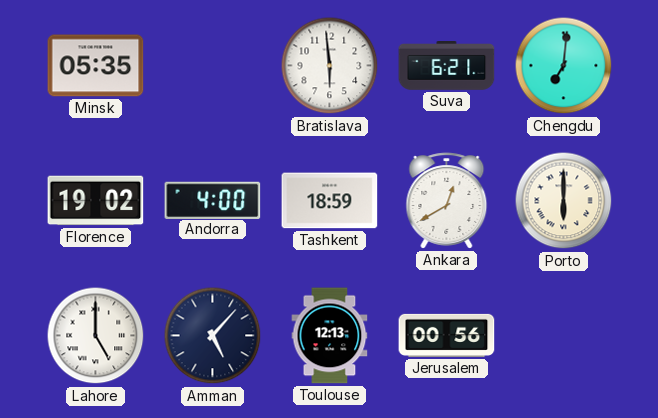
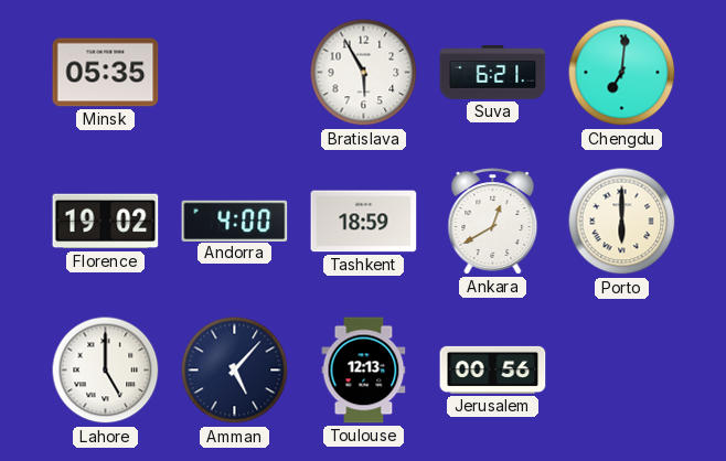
Bratislava: 5:59 -> 5:55 (364, 73)
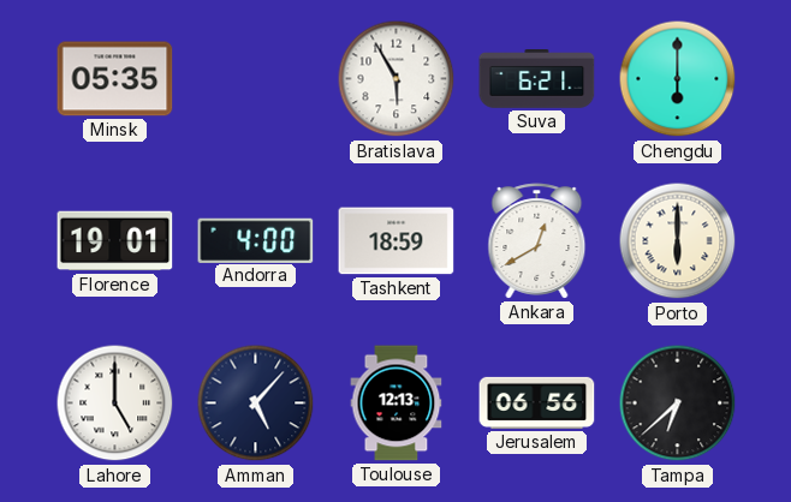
Chengdu: 7:01 -> 6:00 (678, 79)
Florence: 19:02 -> 19:01 (115, 241)
Jerusalem: 00:56 -> 06:56 (537, 402)
Tampa: none -> 6:38 (678, 404)
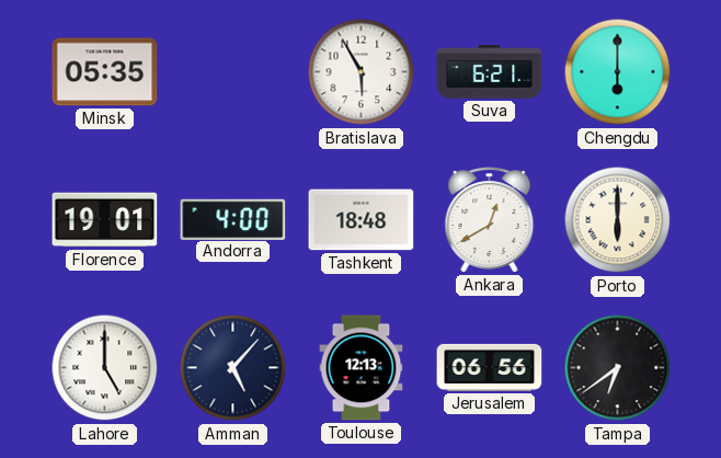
Tashkent: 18:59 -> 18:48 (362, 220)
Tampa: 6:38 -> 6:39 (618, 368)
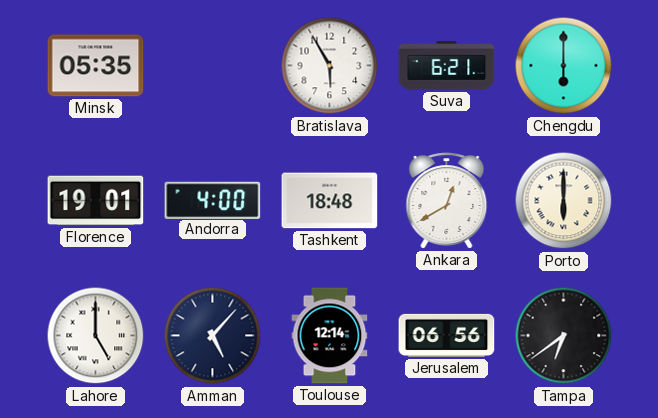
Toulouse: 12:13 -> 12:14 (330, 336)
